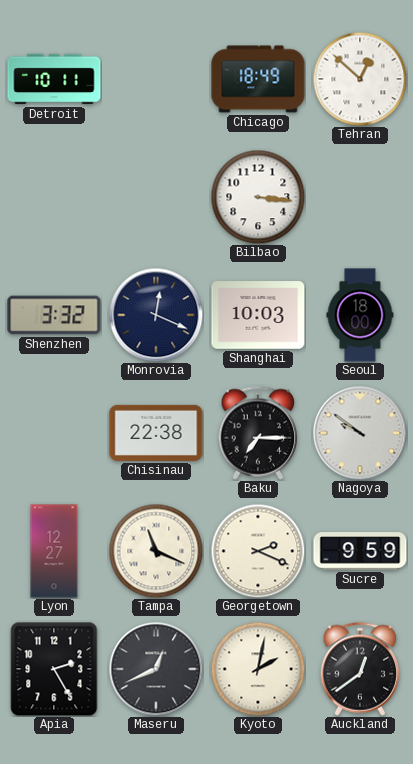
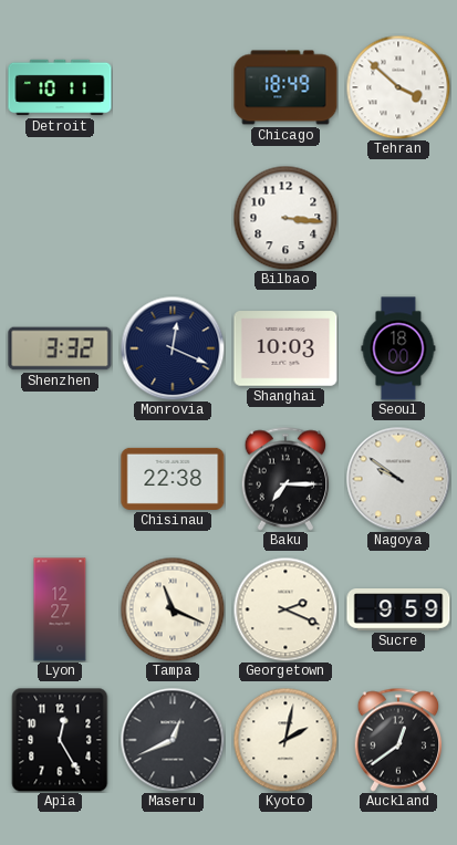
Tehran: 12:52 -> 3:52 (398, 87)
Apia: 2:25 -> 12:25 (60, 740)
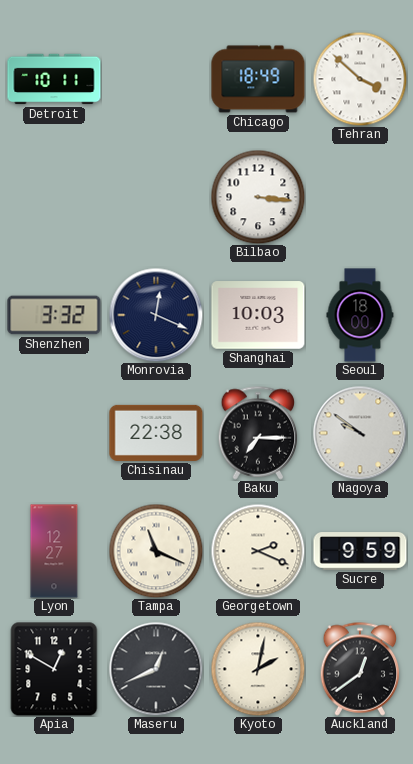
Apia: 12:25 -> 12:50 (54, 669)
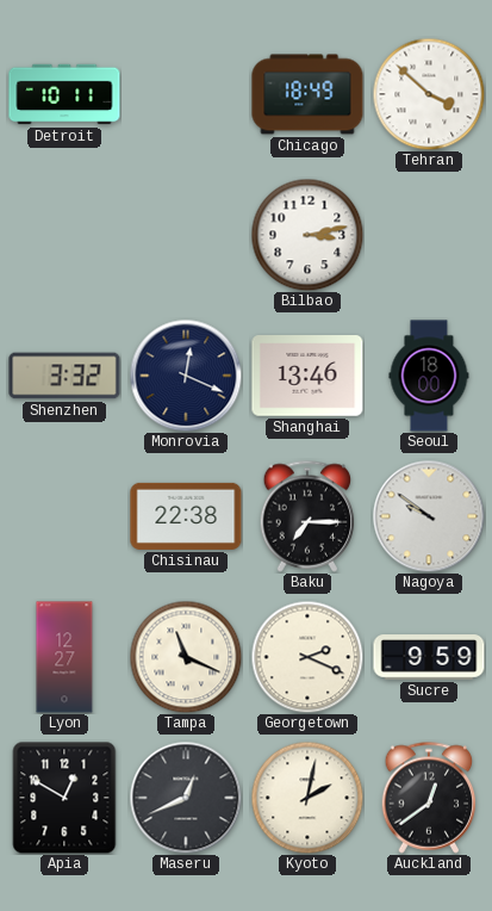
Bilbao: 3:16 -> 3:13 (307, 235)
Shanghai: 10:03 -> 13:46 (307, 376)
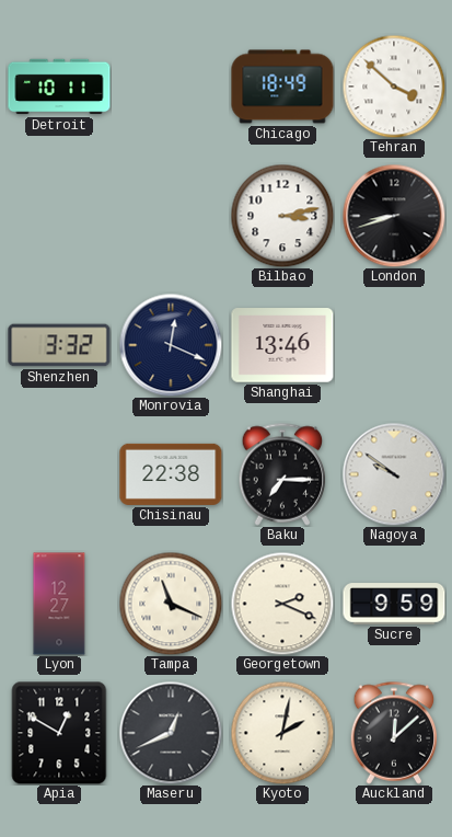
London: none -> 8:42 (394, 216)
Seoul: 18:00 -> none (429, 376)
Auckland: 12:39 -> 12:08 (394, 733)
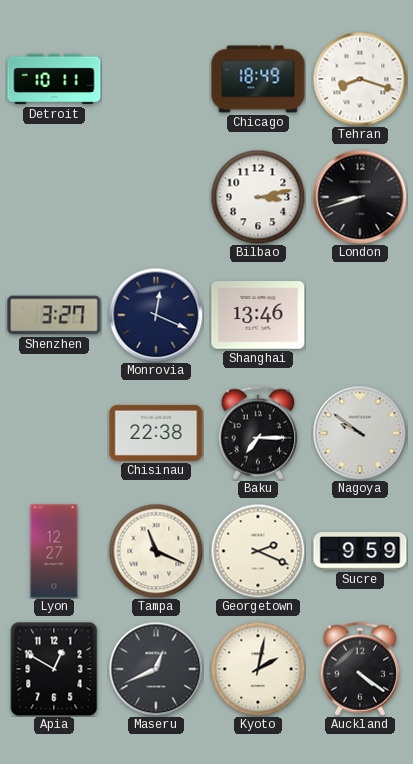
Tehran: 3:52 -> 8:18 (360, 79)
Shenzhen: 3:32 -> 3:27 (54, 315)
Auckland: 12:08 -> 4:21 (360, 669)
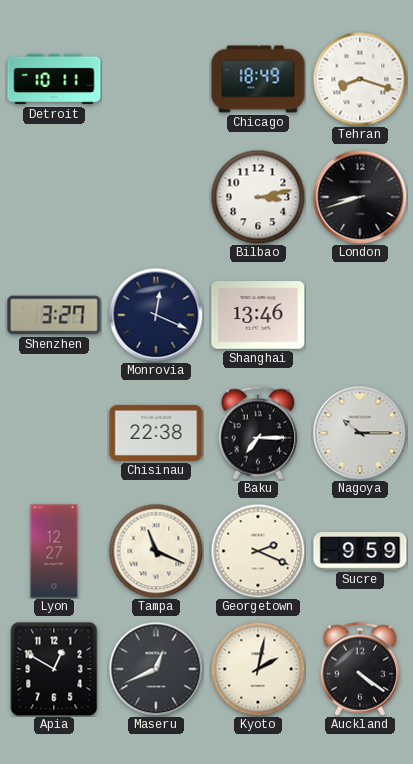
Nagoya: 9:51 -> 10:15 (360, 433)
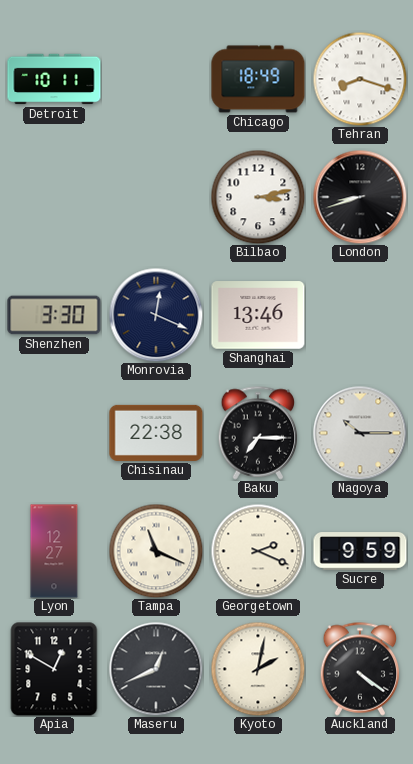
Shenzhen: 3:27 -> 3:30 (54, 315)
